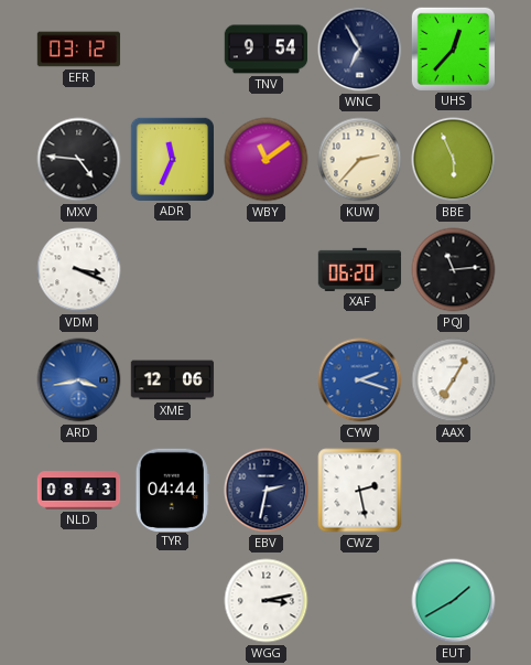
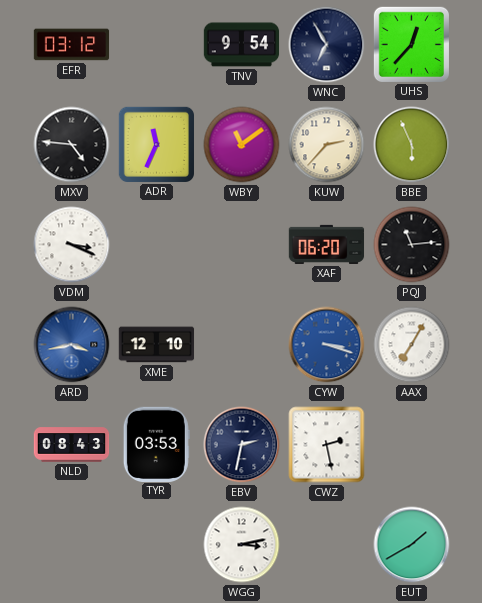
XME: 12:06 -> 12:10 (157, 345)
CYW: 2:18 -> 3:18 (327, 345)
TYR: 04:44 -> 03:53 (156, 444)
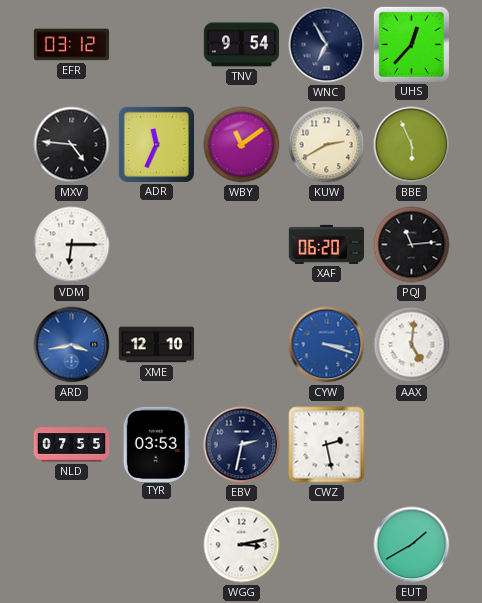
KUW: 2:37 -> 2:40 (327, 145)
VDM: 3:19 -> 6:15 (72, 245)
AAX: 7:05 -> 5:01 (412, 345)
NLD: 08:43 -> 07:55 (72, 445)
